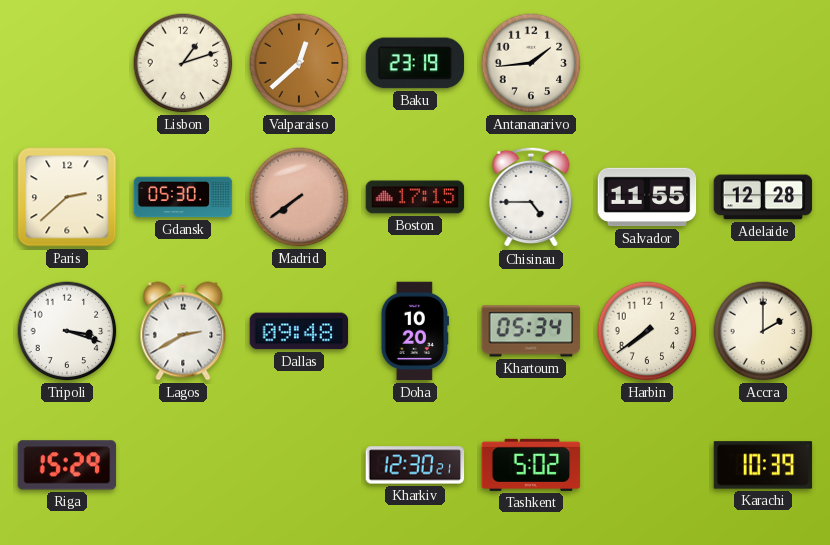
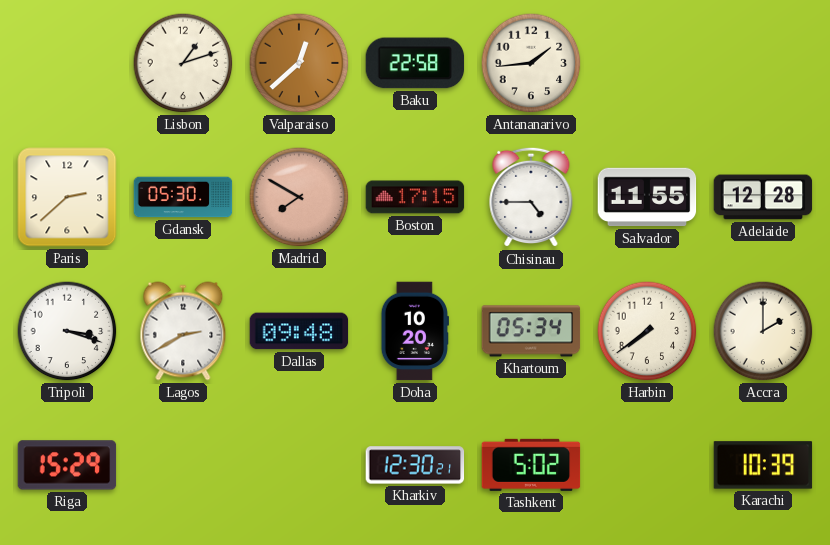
Baku: 23:19 -> 22:58 (415, 63)
Madrid: 7:39 -> 7:50 (299, 197)
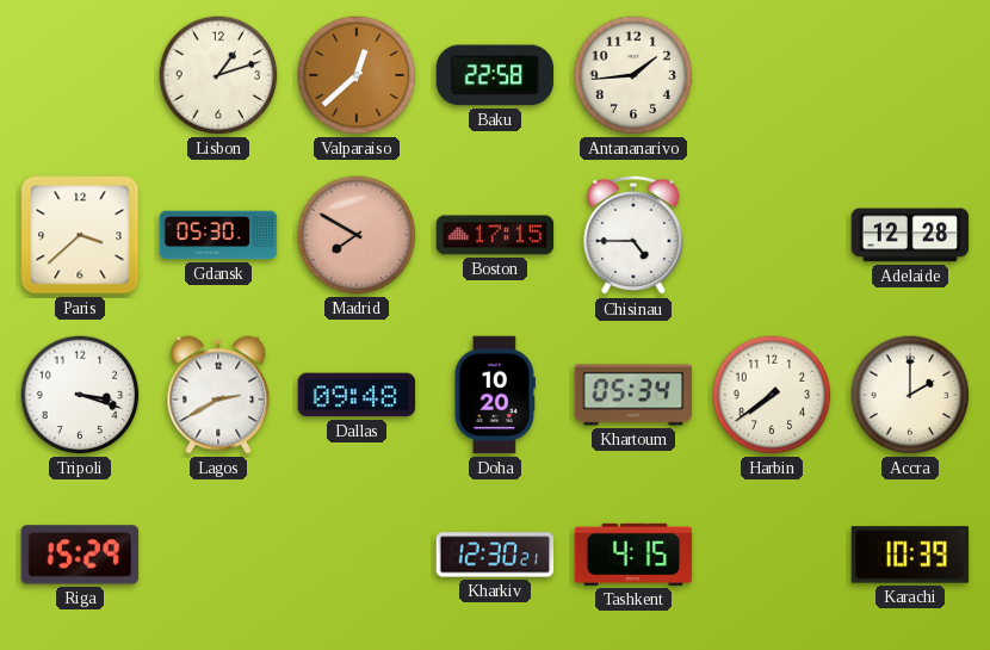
Paris: 2:38 -> 3:38 (80, 235)
Salvador: 11:55 -> none (647, 197)
Tashkent: 5:02 -> 4:15 (633, 555)
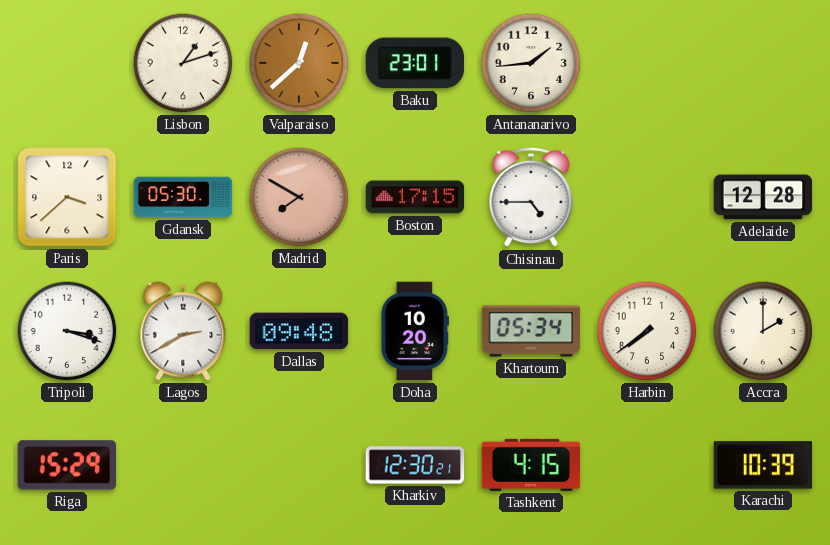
Baku: 22:58 -> 23:01 (415, 63)
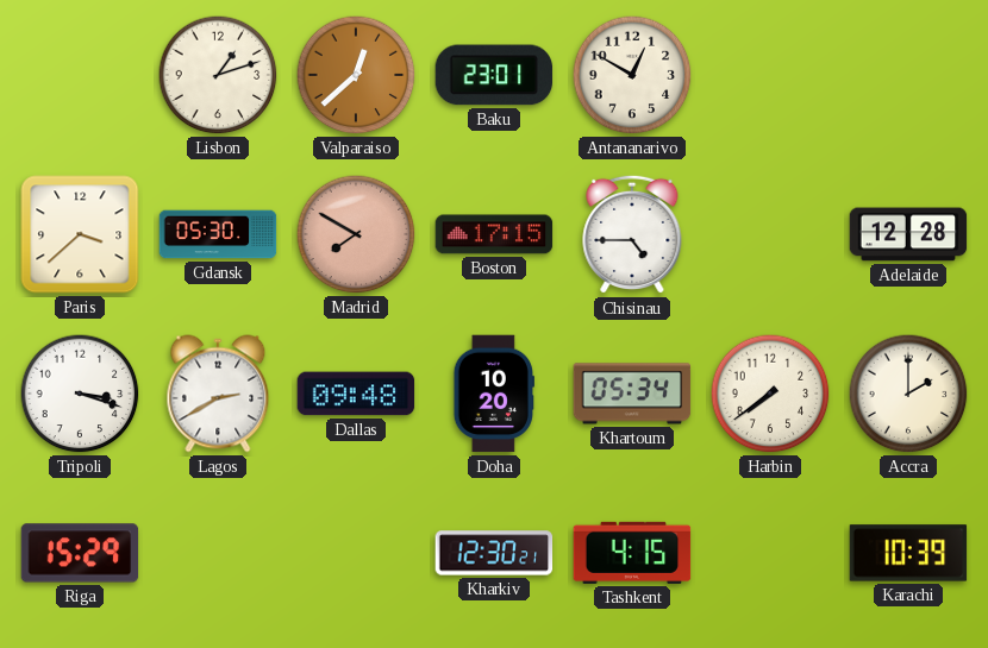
Antananarivo: 1:44 -> 12:50 (632, 75)
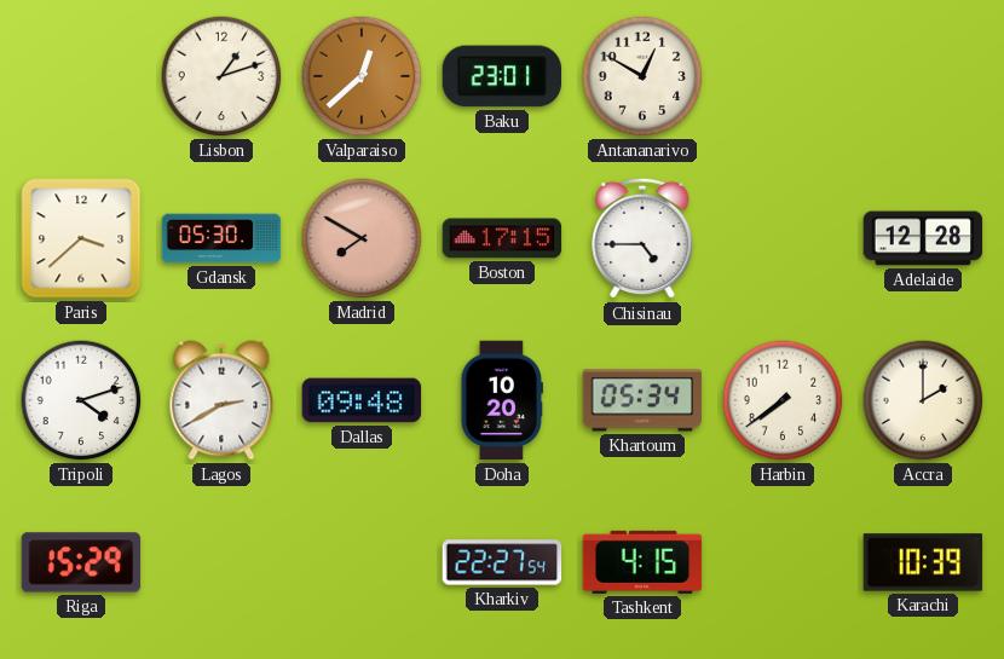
Tripoli: 3:18 -> 4:12 (81, 400)
Kharkiv: 12:30 -> 22:27 (502, 562)
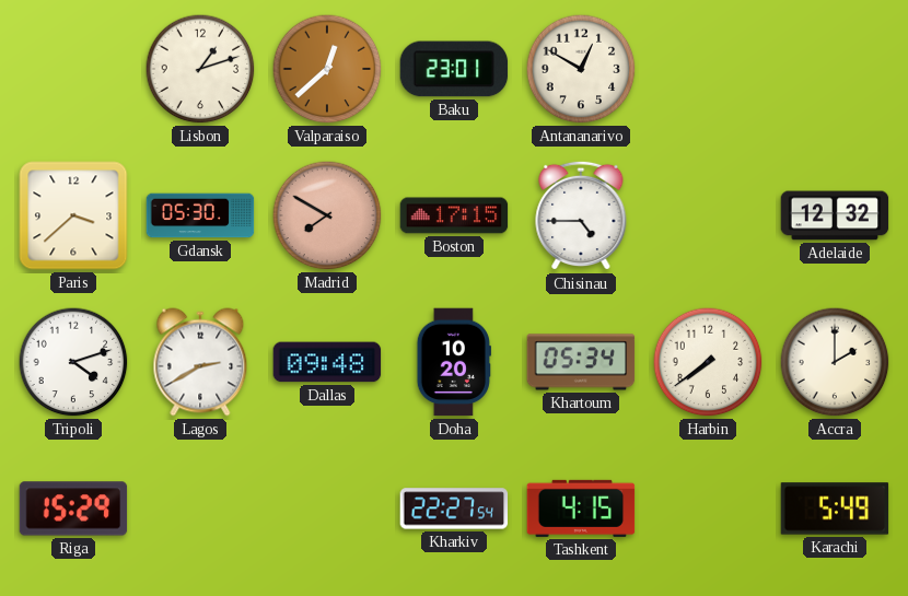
Adelaide: 12:28 -> 12:32 (835, 215)
Karachi: 10:39 -> 5:49 (835, 509)
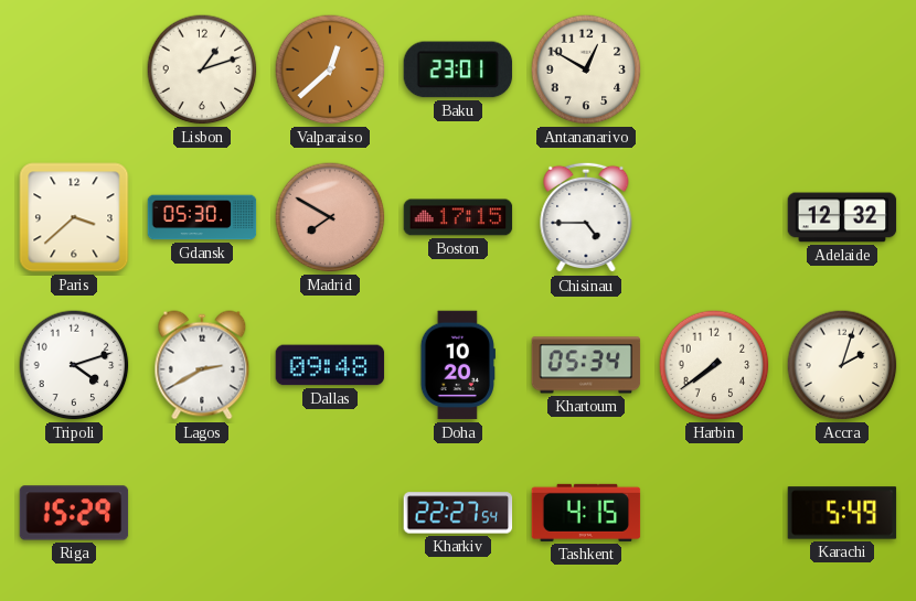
Accra: 2:00 -> 2:03 (842, 365)
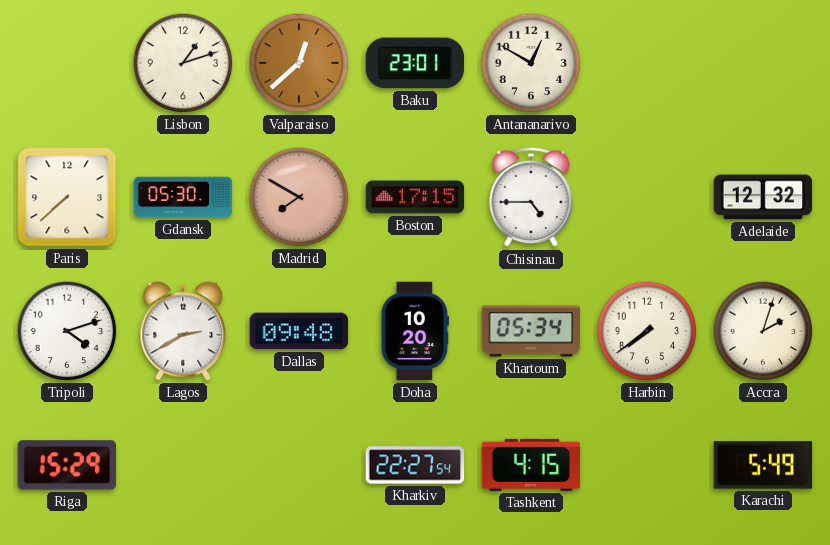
Paris: 3:38 -> 7:38 (67, 197)
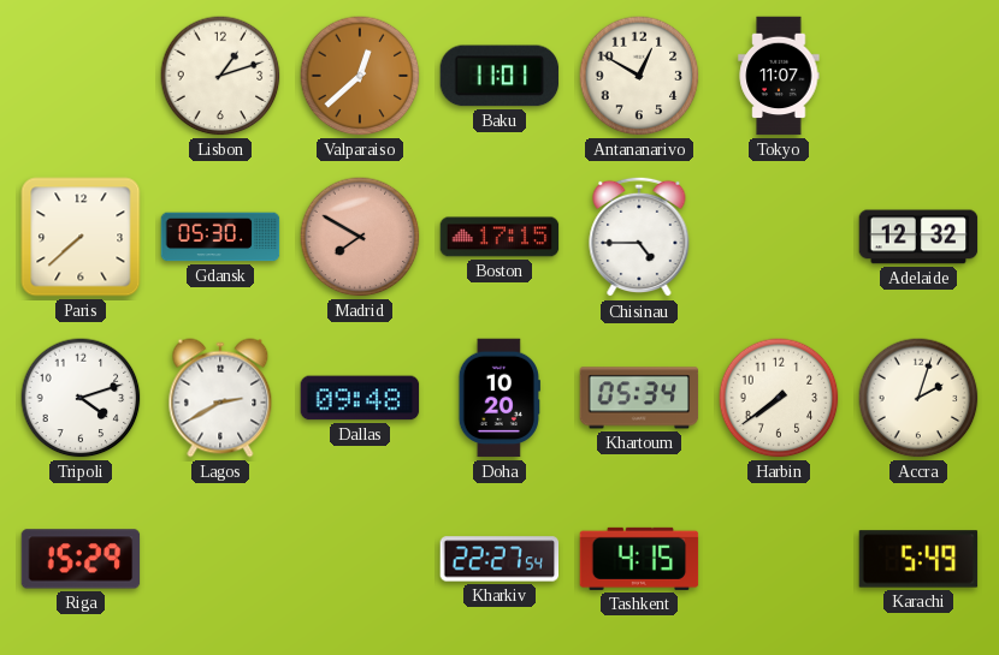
Baku: 23:01 -> 11:01 (499, 76)
Tokyo: none -> 11:07 (779, 76)
